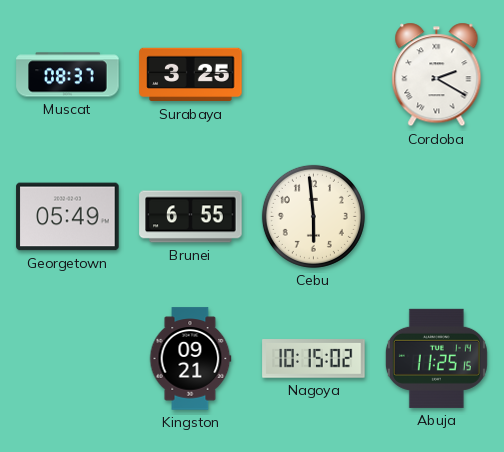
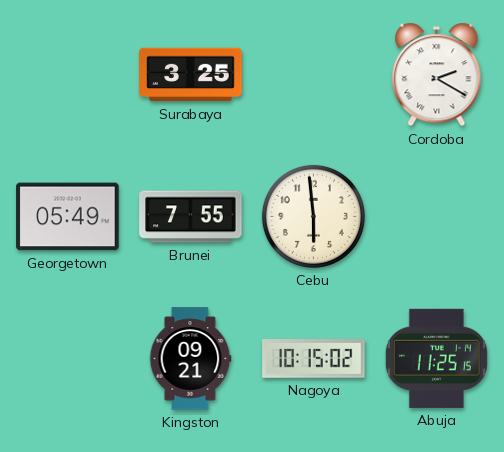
Muscat: 08:37 -> none (68, 75)
Brunei: 6:55 -> 7:55 (191, 217)
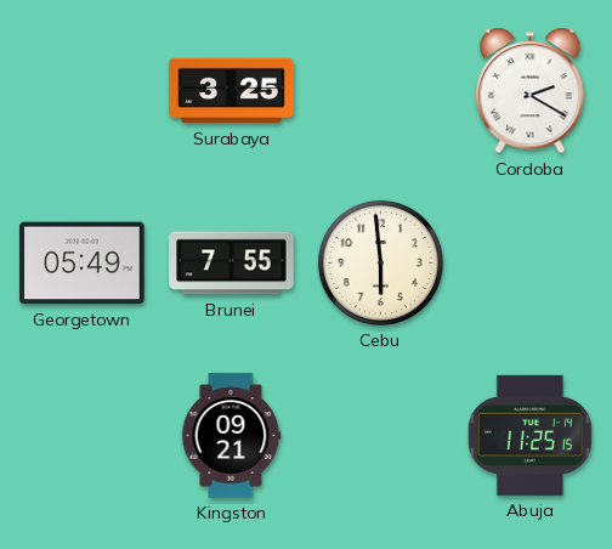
Nagoya: 10:15 -> none (314, 359)
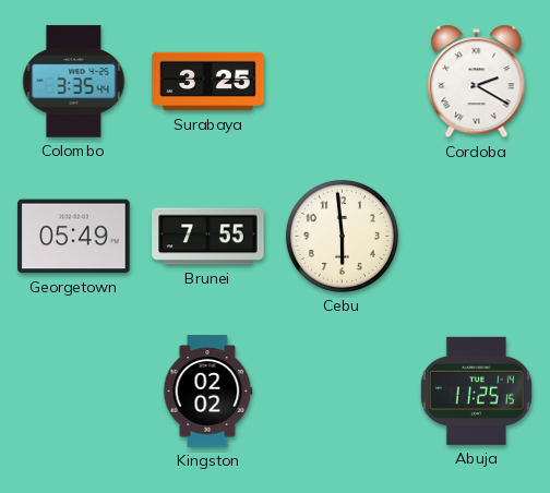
Colombo: none -> 3:35 (74, 82)
Kingston: 09:21 -> 02:02 (207, 392)
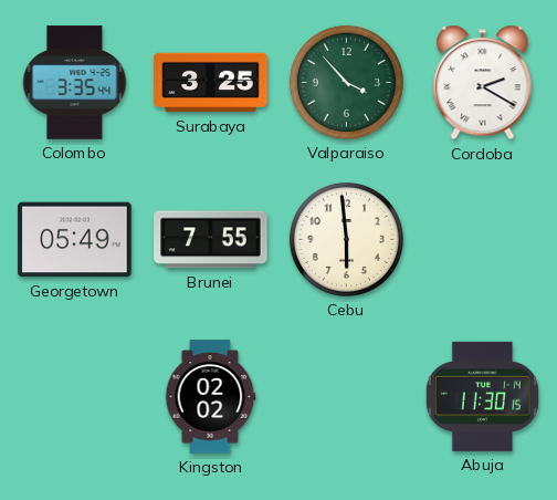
Valparaiso: none -> 3:53 (346, 82)
Abuja: 11:25 -> 11:30 (482, 396)
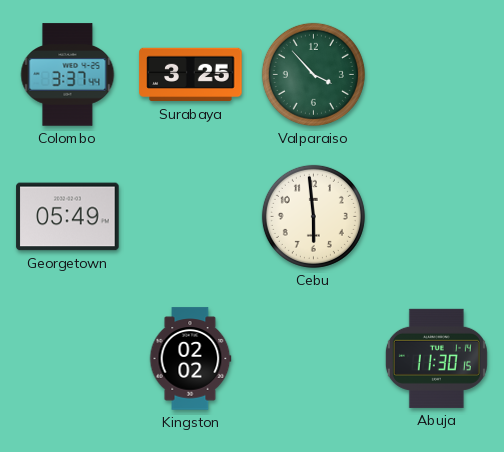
Colombo: 3:35 -> 3:37 (68, 75)
Cordoba: 2:20 -> none (483, 83)
Brunei: 7:55 -> none (211, 240)
